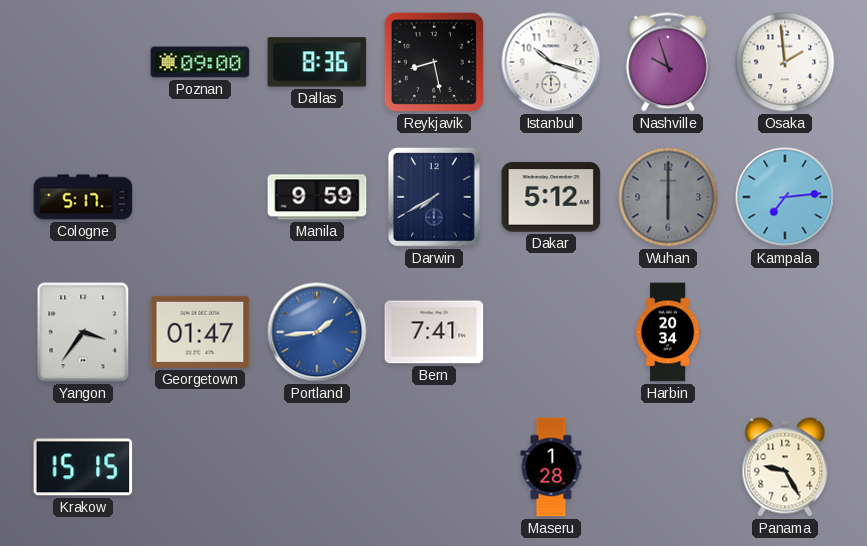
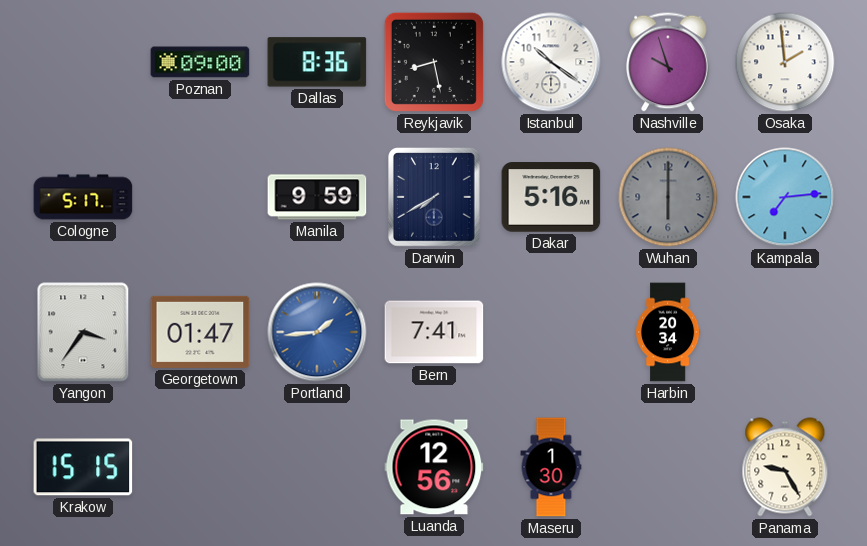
Istanbul: 10:18 -> 10:21 (551, 62)
Dakar: 5:12 -> 5:16 (551, 197)
Luanda: none -> 12:56 (434, 467)
Maseru: 1:28 -> 1:30 (551, 467)
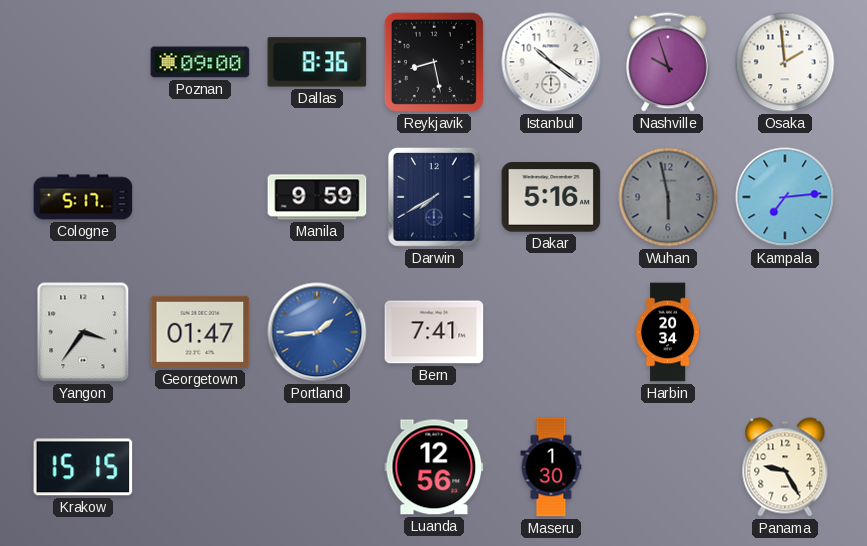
Wuhan: 6:00 -> 5:58 (668, 197)
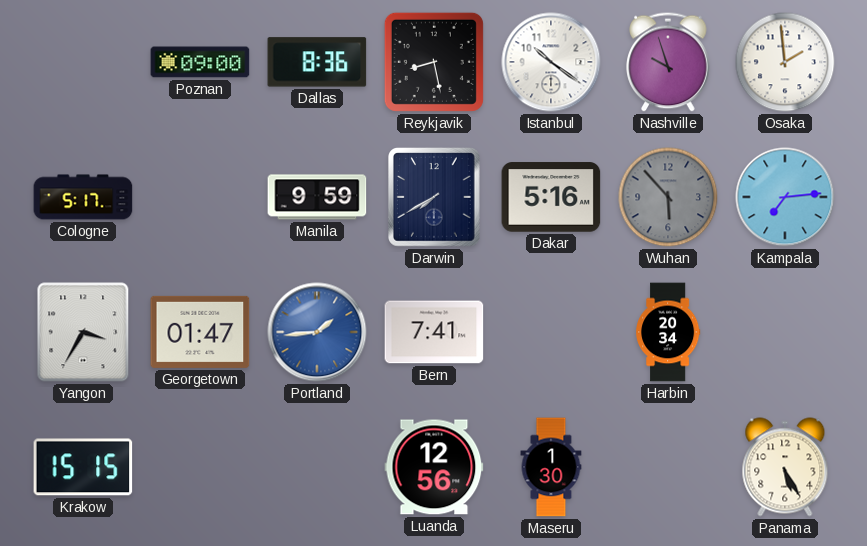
Wuhan: 5:58 -> 5:53 (668, 197)
Yangon: 3:36 -> 3:35 (83, 332)
Panama: 9:25 -> 5:25 (785, 467)
